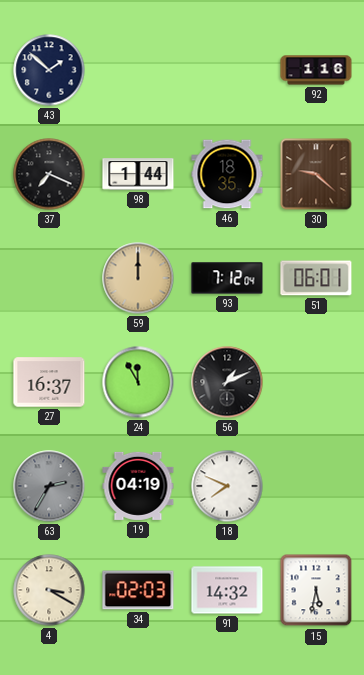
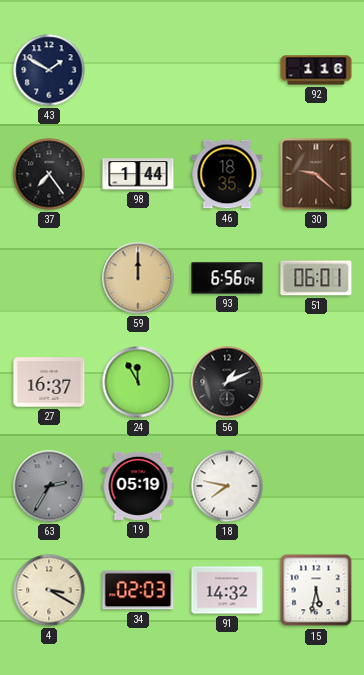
43: 1:52 -> 1:50 (49, 70)
37: 7:19 -> 7:24 (49, 174)
93: 7:12 -> 6:56 (227, 278)
19: 04:19 -> 05:19 (138, 486)
18: 7:49 -> 7:47 (227, 486)
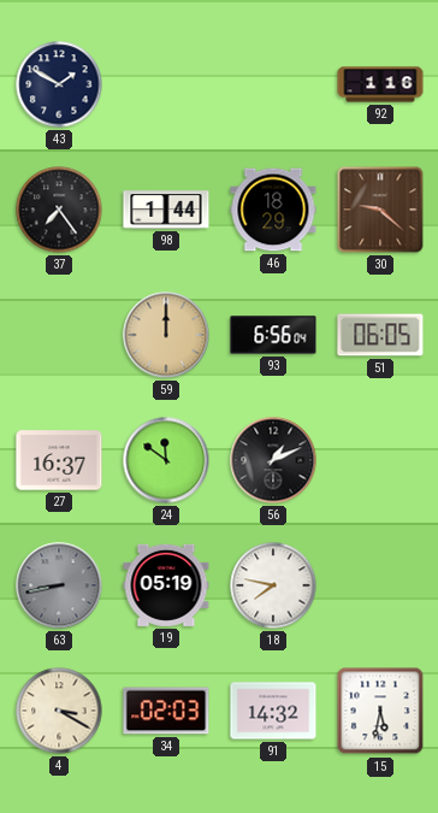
46: 18:35 -> 18:29 (273, 210)
51: 06:01 -> 06:05 (380, 335)
24: 11:55 -> 11:51 (166, 460)
63: 2:35 -> 8:43 (59, 585)
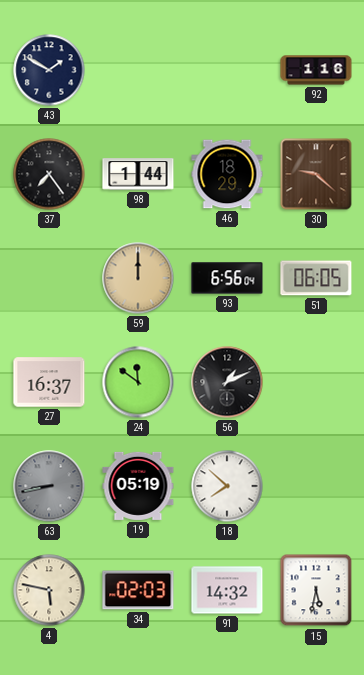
18: 7:47 -> 7:52 (227, 486)
4: 3:20 -> 5:47 (49, 590)
